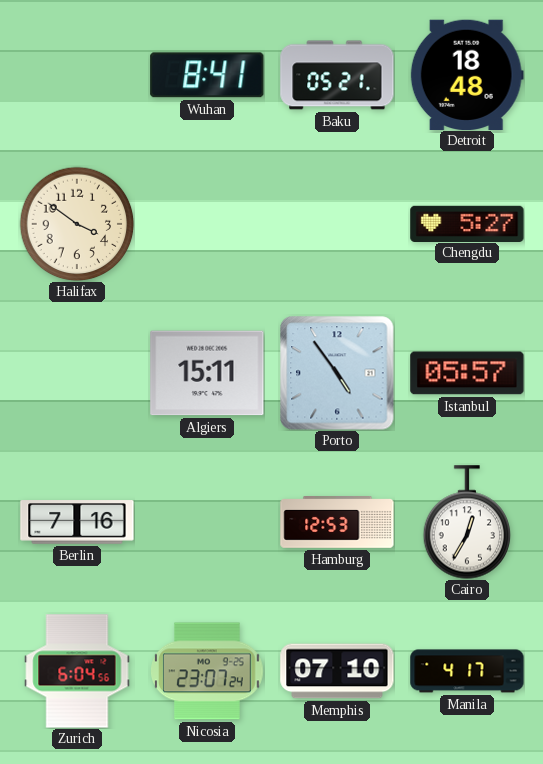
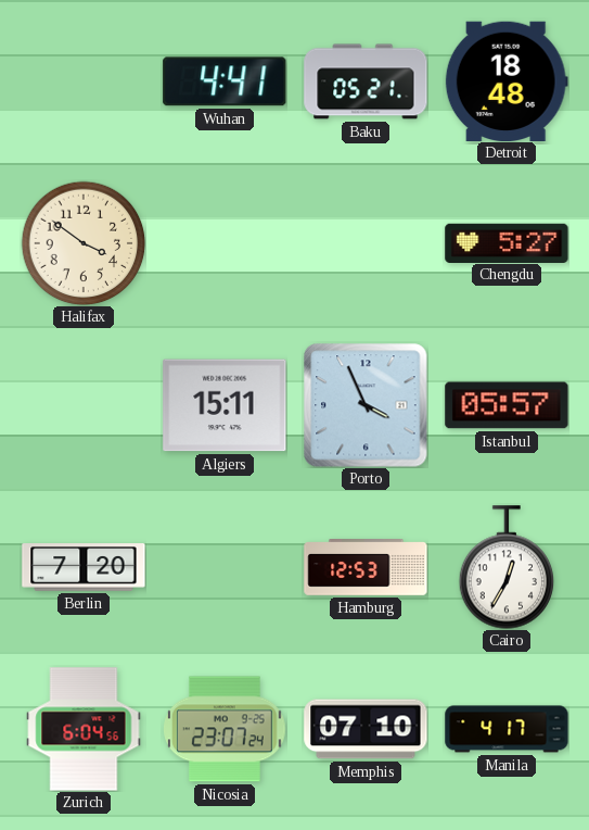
Wuhan: 8:41 -> 4:41 (225, 81)
Porto: 4:54 -> 3:56 (366, 405)
Berlin: 7:16 -> 7:20 (84, 567)
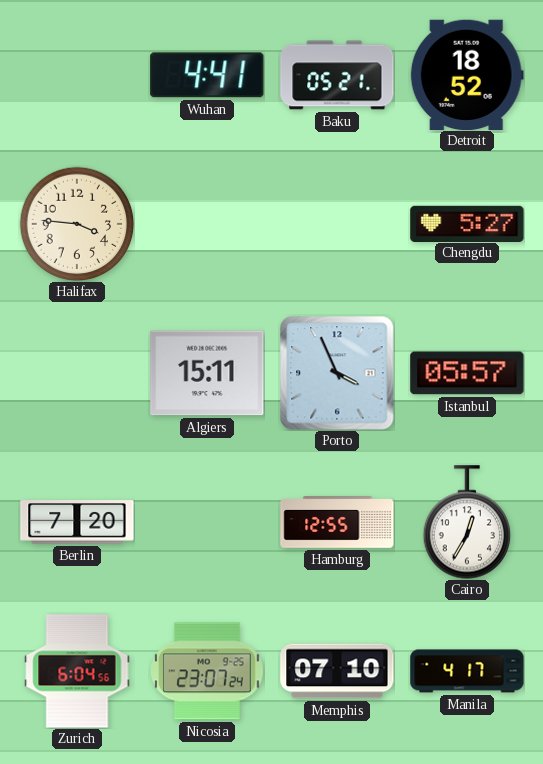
Detroit: 18:48 -> 18:52 (467, 74)
Halifax: 3:51 -> 3:46 (77, 224)
Hamburg: 12:53 -> 12:55 (337, 523)
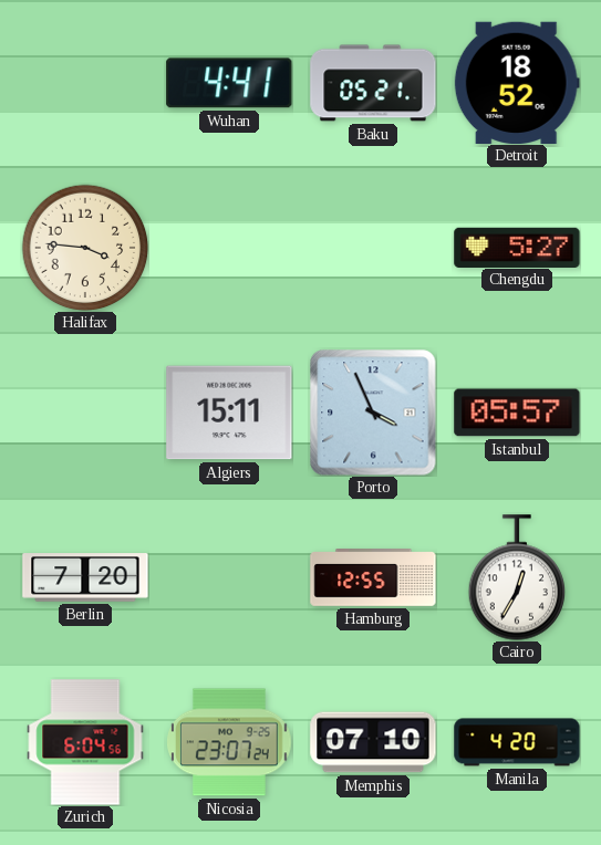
Manila: 4:17 -> 4:20 (517, 742)
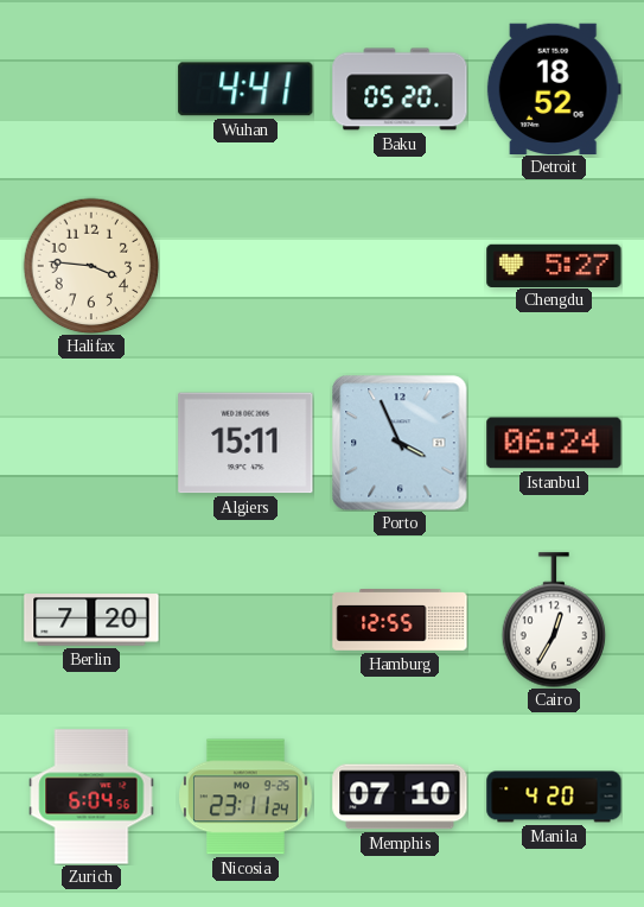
Baku: 05:21 -> 05:20 (400, 89)
Istanbul: 05:57 -> 06:24 (554, 443)
Nicosia: 23:07 -> 23:11 (246, 797)
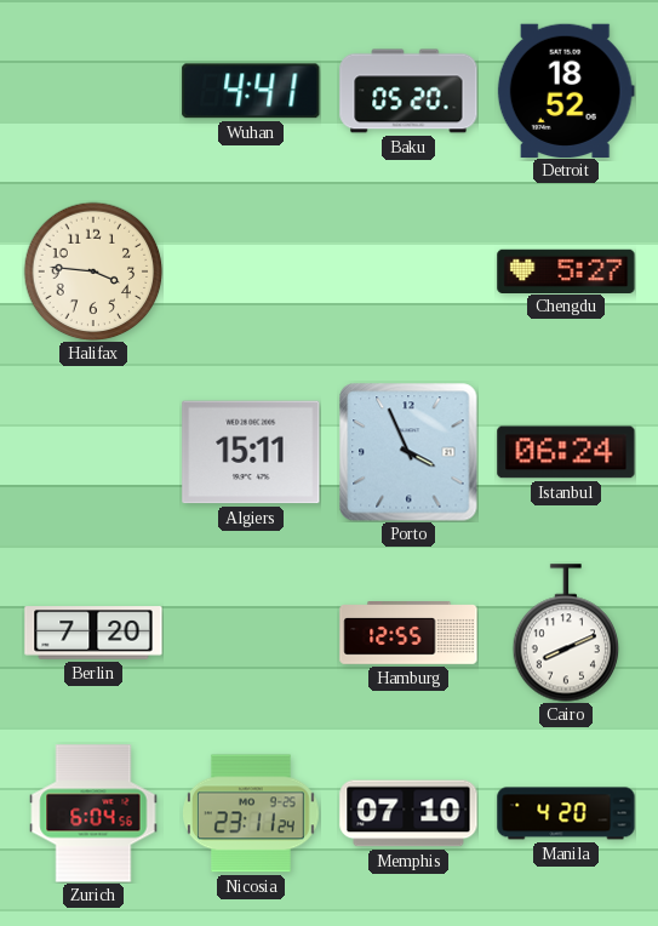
Cairo: 12:35 -> 8:11 (566, 633)
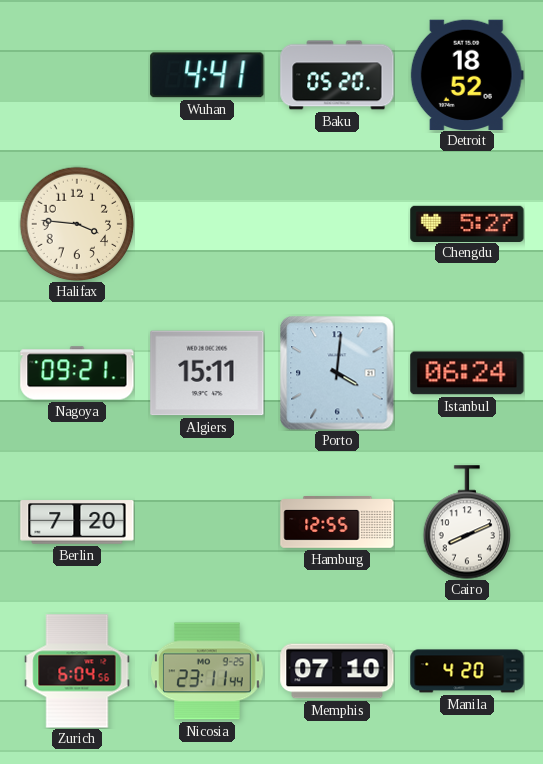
Nagoya: none -> 09:21 (77, 373)
Porto: 3:56 -> 4:01 (337, 373)
Nicosia: 23:11:24 -> 23:11:44 (207, 671)
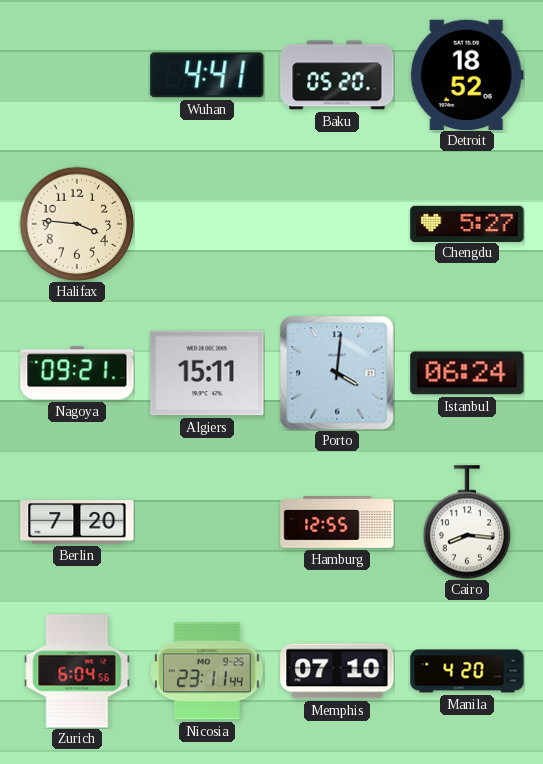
Cairo: 8:11 -> 8:16 (467, 522)
